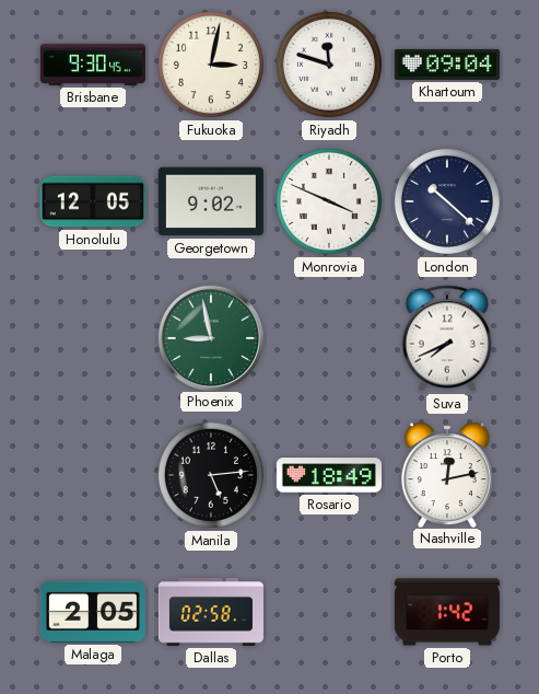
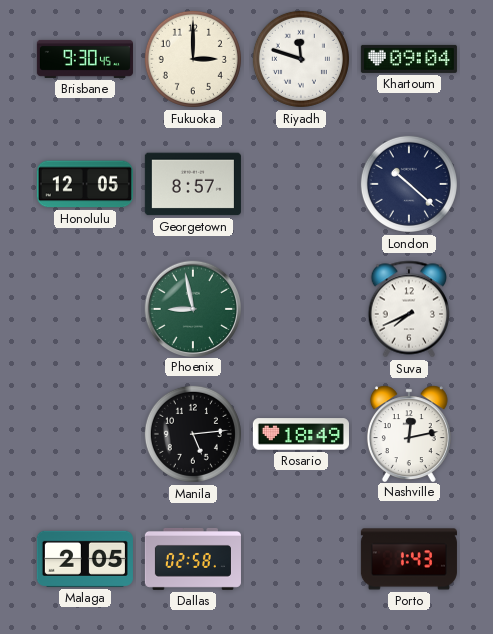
Fukuoka: 3:02 -> 3:00 (193, 59)
Georgetown: 9:02 -> 8:57 (193, 184)
Monrovia: 3:49 -> none (329, 201)
Porto: 1:42 -> 1:43 (409, 559)
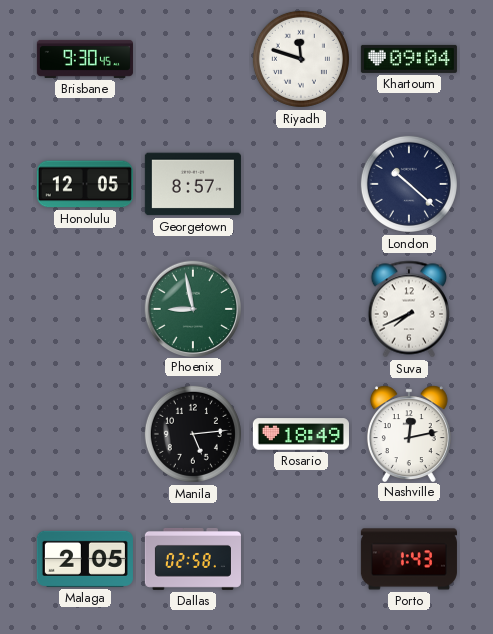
Fukuoka: 3:00 -> none (193, 59)
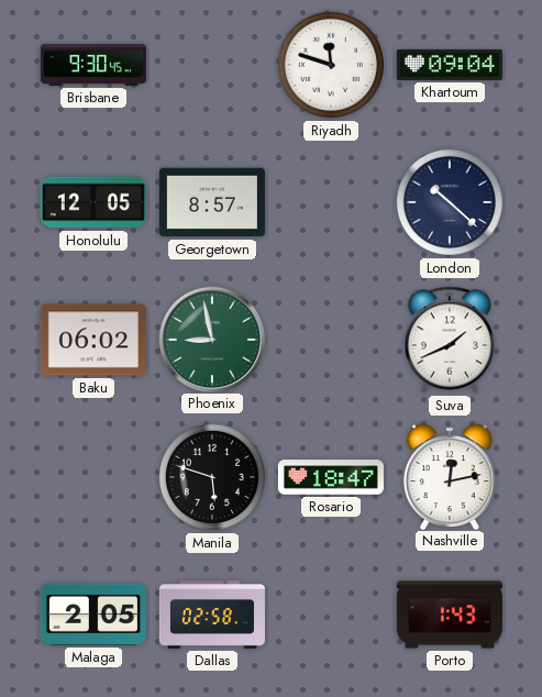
Baku: none -> 06:02 (93, 340)
Suva: 7:41 -> 1:41 (449, 340)
Manila: 5:14 -> 5:48 (212, 477)
Rosario: 18:49 -> 18:47 (331, 477)
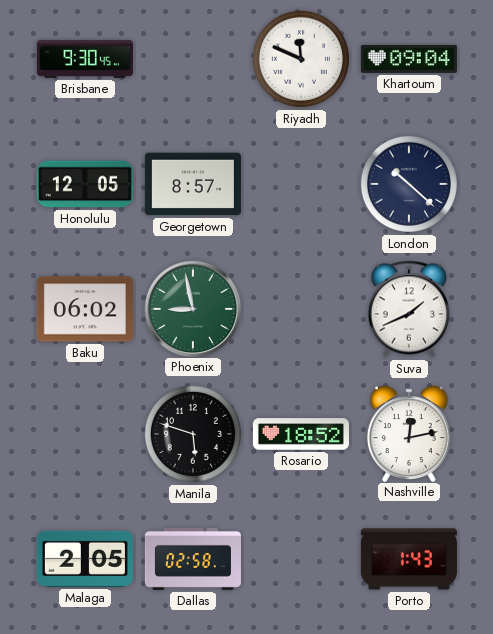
Riyadh: 11:48 -> 11:49 (301, 59)
Rosario: 18:47 -> 18:52 (301, 434)
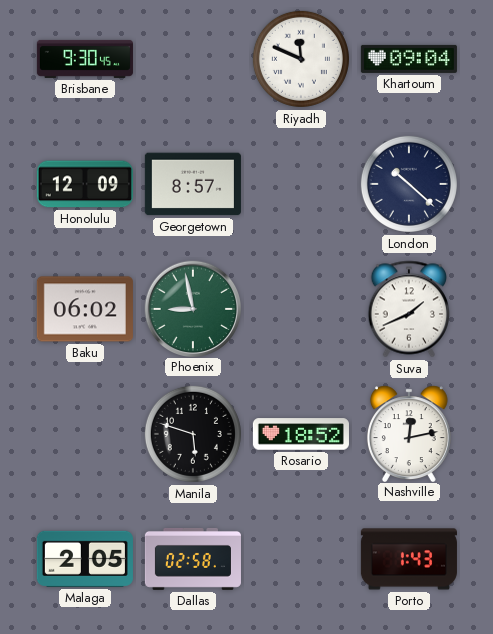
Honolulu: 12:05 -> 12:09 (85, 184)
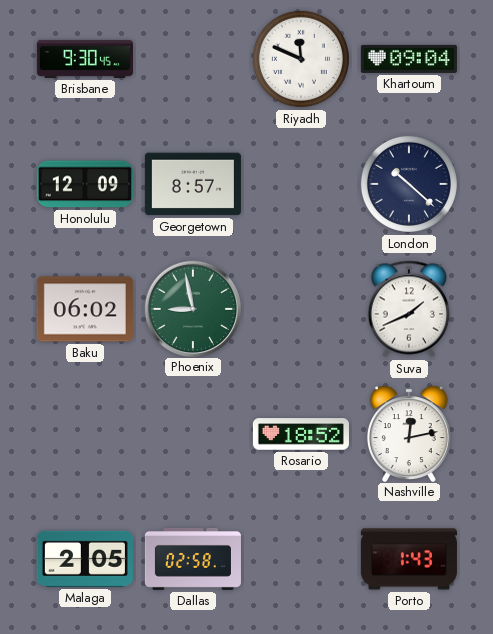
Manila: 5:48 -> none (193, 434)
